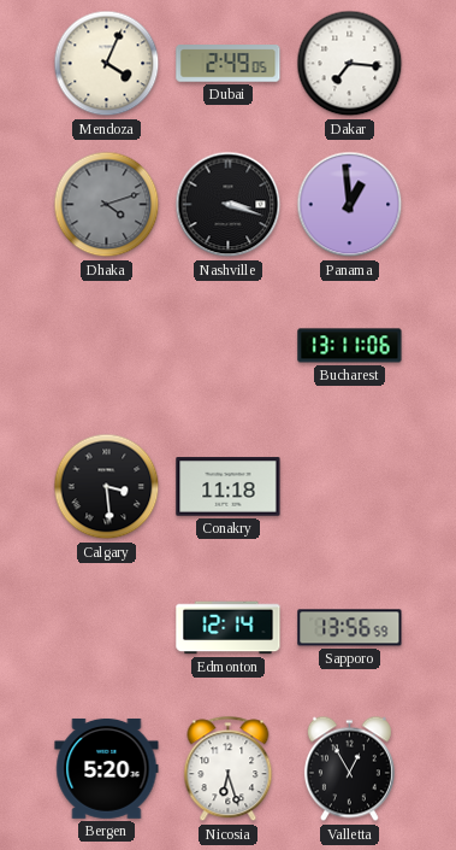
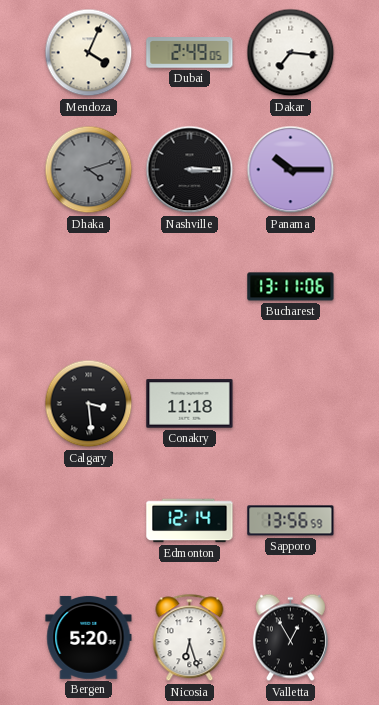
Nashville: 3:18 -> 3:15 (190, 170)
Panama: 12:59 -> 10:15 (291, 170)
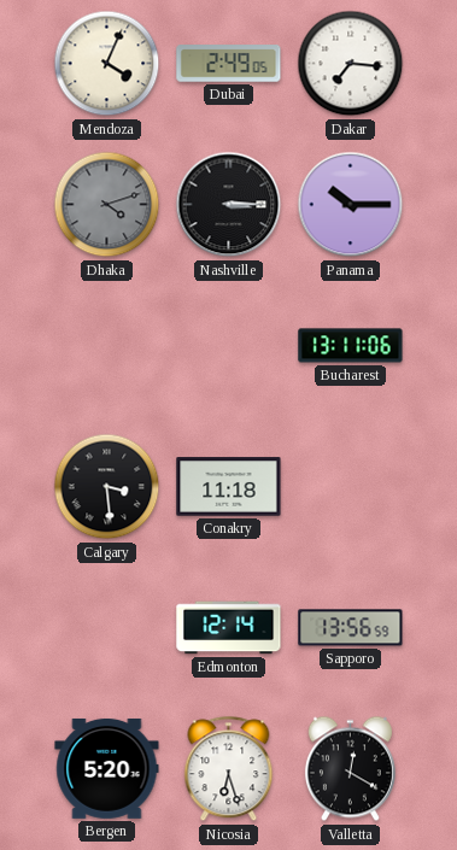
Valletta: 12:55 -> 12:20 (350, 769)
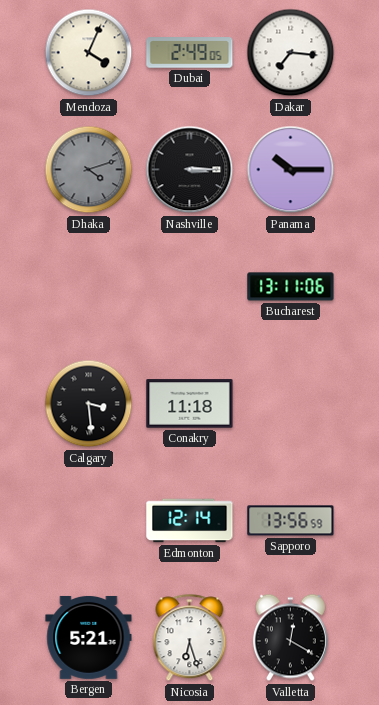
Bergen: 5:20 -> 5:21 (89, 637)
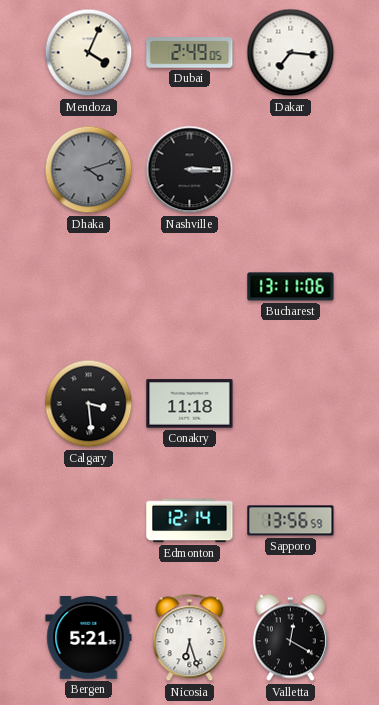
Panama: 10:15 -> none (291, 170)
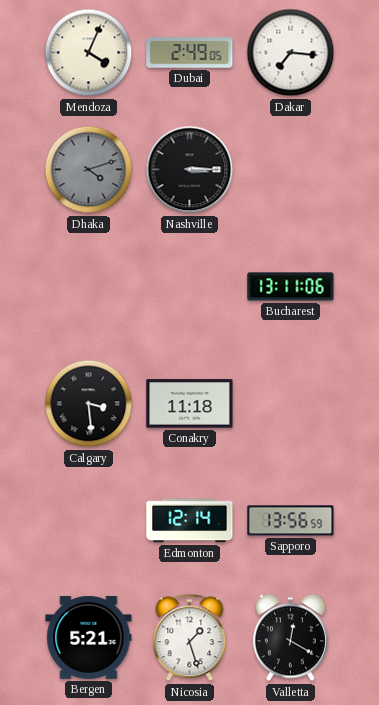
Nicosia: 6:27 -> 1:27 (190, 638)
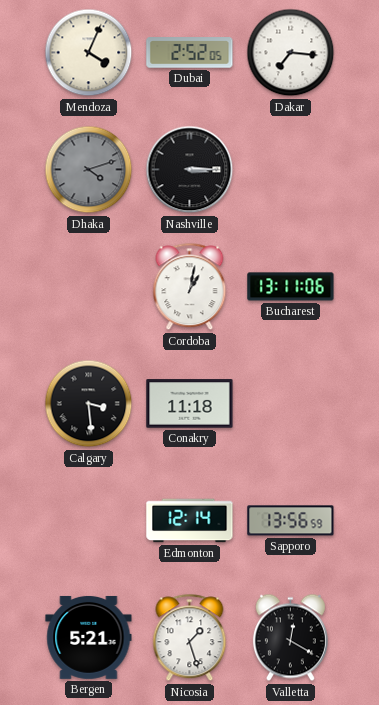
Dubai: 2:49 -> 2:52 (190, 53)
Cordoba: none -> 1:02 (190, 287)
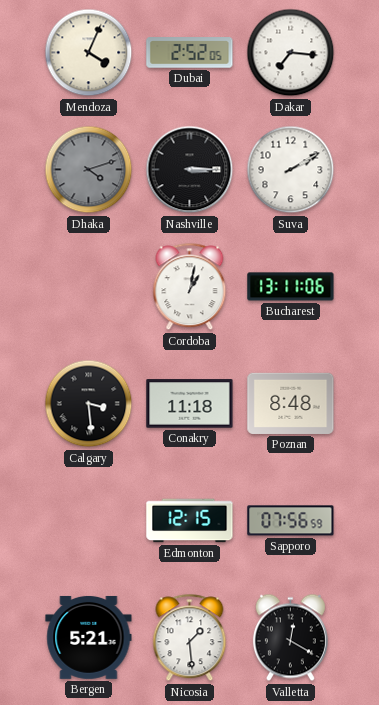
Suva: none -> 2:10 (291, 170)
Poznan: none -> 8:48 (291, 403)
Edmonton: 12:14 -> 12:15 (190, 521)
Sapporo: 13:56 -> 07:56 (291, 521)
Nicosia: 1:27 -> 1:29 (190, 638)
